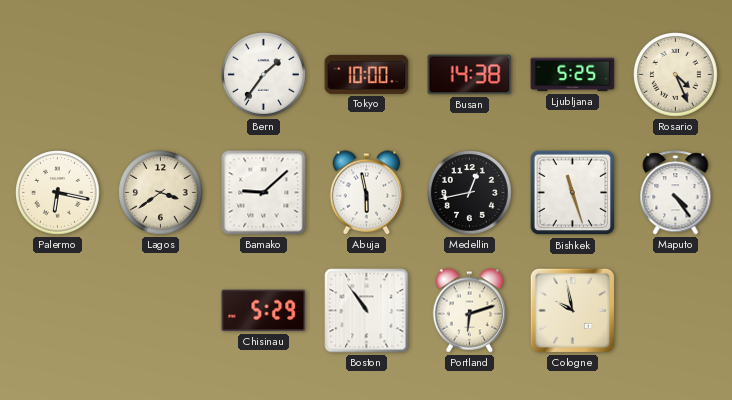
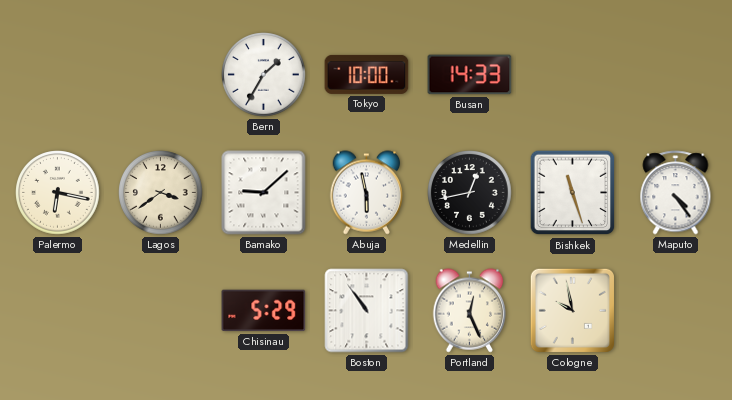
Bern: 1:36 -> 1:35 (264, 75)
Busan: 14:38 -> 14:33 (470, 75)
Ljubljana: 5:25 -> none (573, 75)
Rosario: 4:26 -> none (676, 75)
Portland: 6:12 -> 12:26 (470, 311)
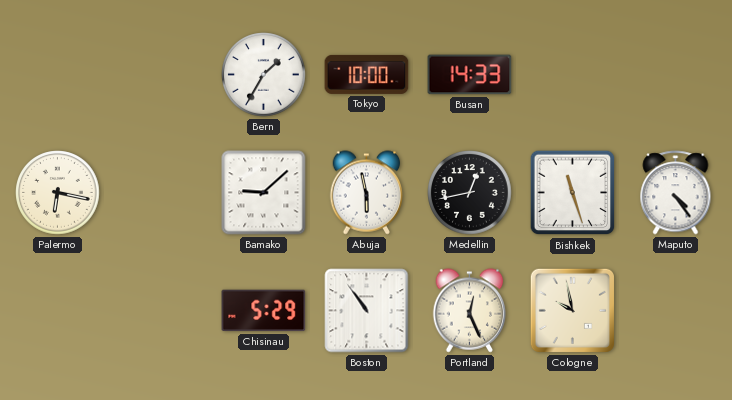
Lagos: 3:39 -> none (161, 193)
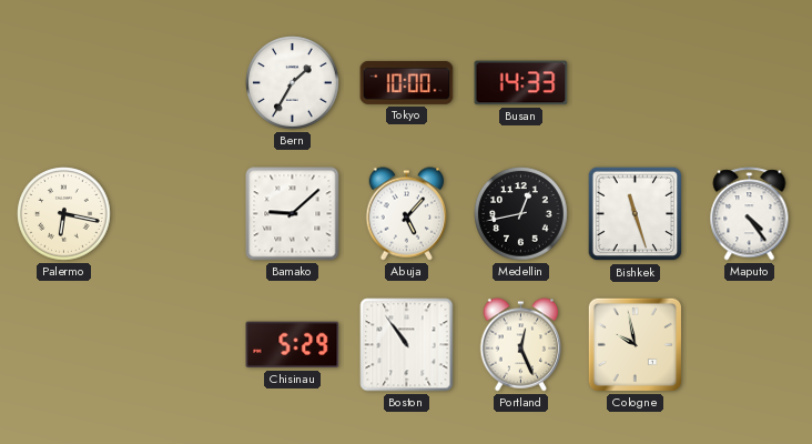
Abuja: 5:58 -> 5:07 (407, 214)
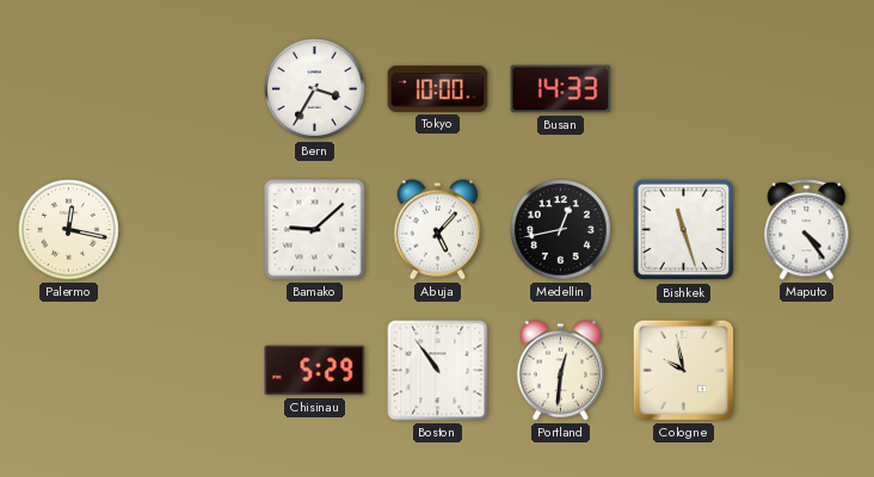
Bern: 1:35 -> 3:35 (315, 89)
Palermo: 6:17 -> 12:17 (69, 230)
Portland: 12:26 -> 12:31 (561, 371)
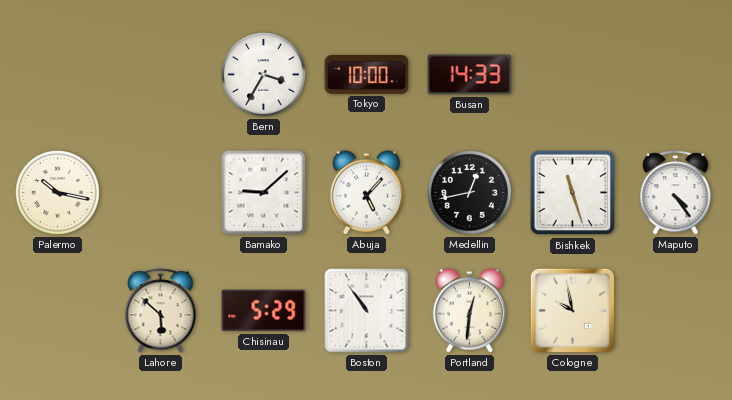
Palermo: 12:17 -> 10:17 (58, 193)
Lahore: none -> 5:52 (161, 311)
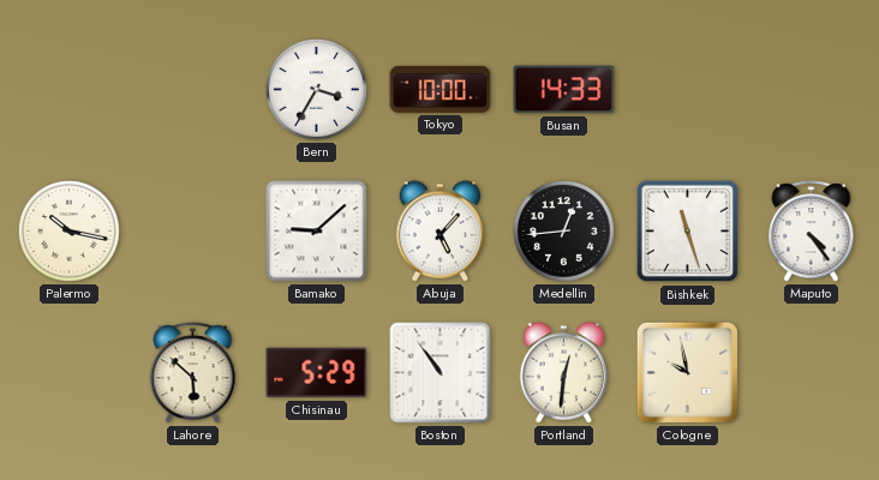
Medellin: 12:43 -> 12:44 (564, 232)
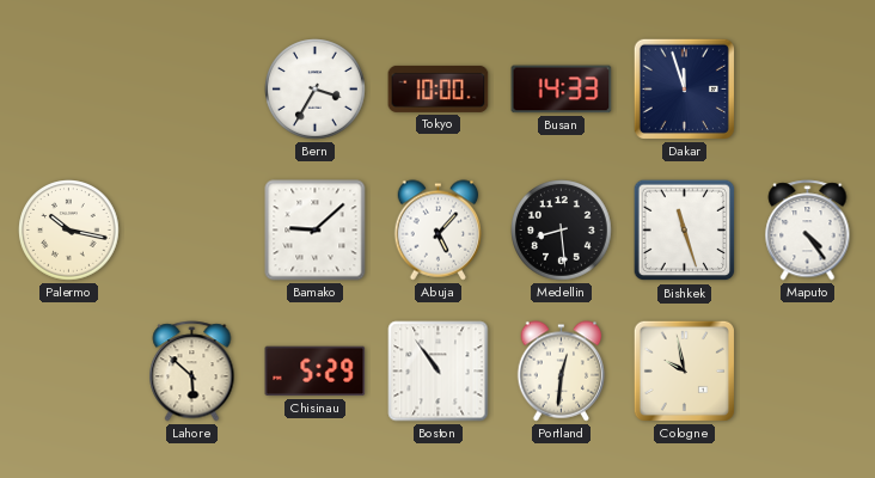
Dakar: none -> 11:57 (684, 88)
Medellin: 12:44 -> 8:29 (562, 231)
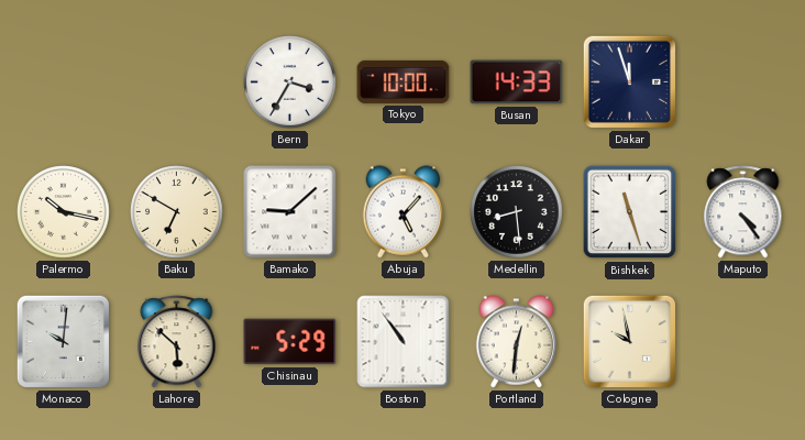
Baku: none -> 6:50 (177, 212)
Monaco: none -> 10:01 (63, 341)
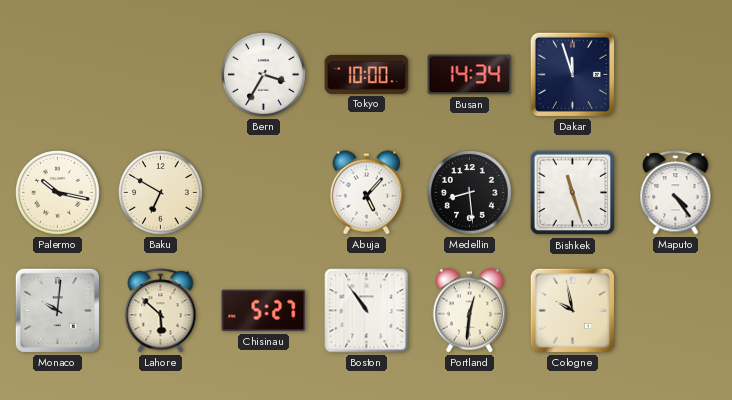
Busan: 14:33 -> 14:34 (470, 75)
Bamako: 9:08 -> none (290, 212)
Chisinau: 5:29 -> 5:27 (264, 311)
